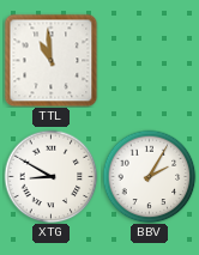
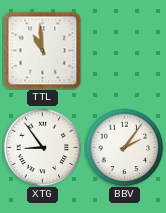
XTG: 8:50 -> 8:54 (42, 147)
BBV: 2:05 -> 2:06 (124, 147)
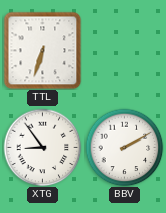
TTL: 10:59 -> 6:33 (42, 50)
BBV: 2:06 -> 2:10 (124, 147)
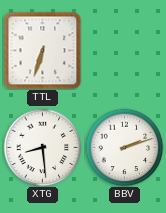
XTG: 8:54 -> 8:29 (42, 147)
BBV: 2:10 -> 2:12 (124, 147)
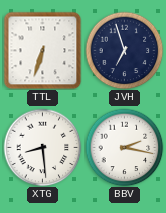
JVH: none -> 6:57 (124, 50)
BBV: 2:12 -> 2:17 (124, 147)
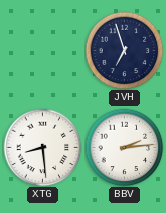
TTL: 6:33 -> none (42, 50)
BBV: 2:17 -> 2:14 (124, 147)
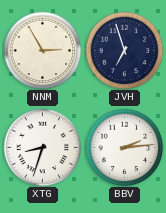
NNM: none -> 2:55 (42, 50)
XTG: 8:29 -> 8:33 (42, 147)
